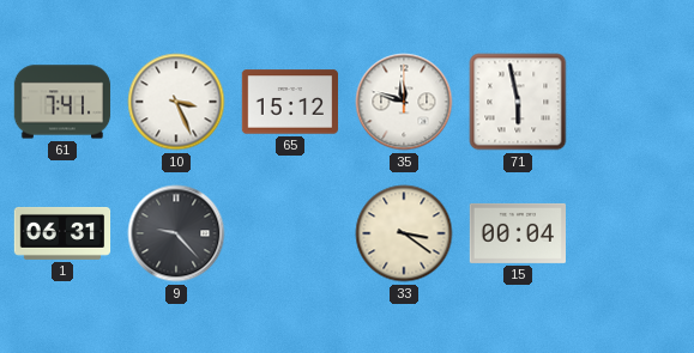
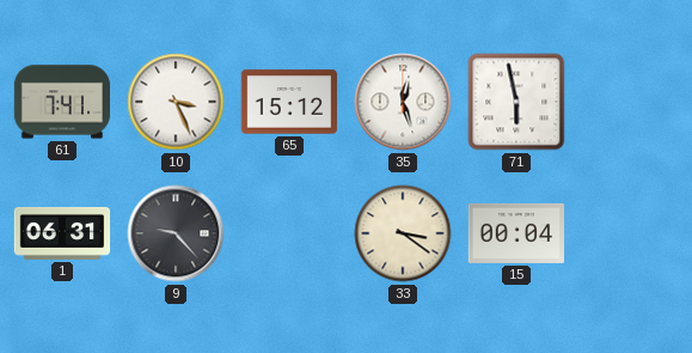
35: 11:48 -> 12:27 (403, 102)
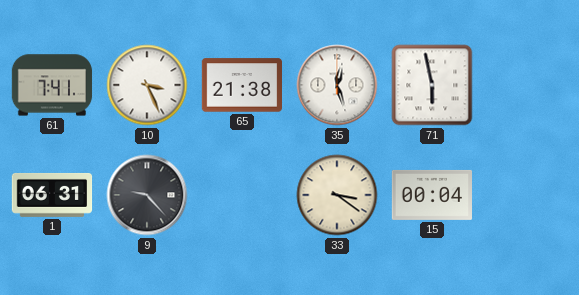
65: 15:12 -> 21:38 (241, 85)
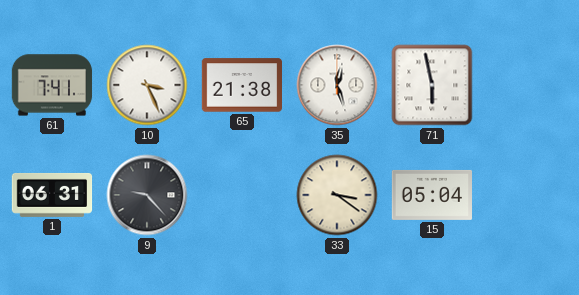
15: 00:04 -> 05:04 (431, 195)
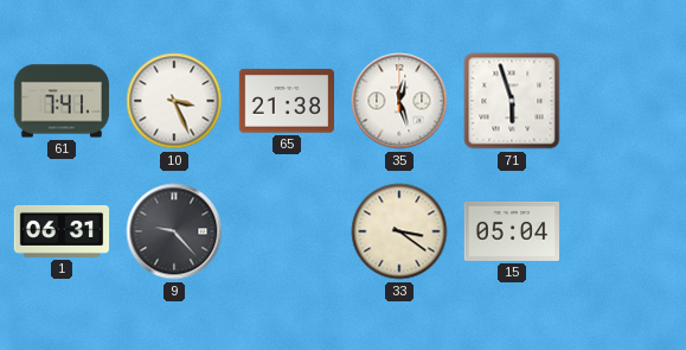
71: 5:58 -> 5:57 (512, 101)
